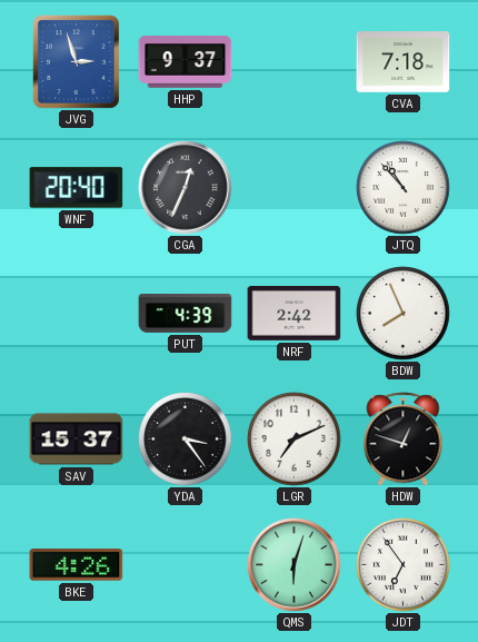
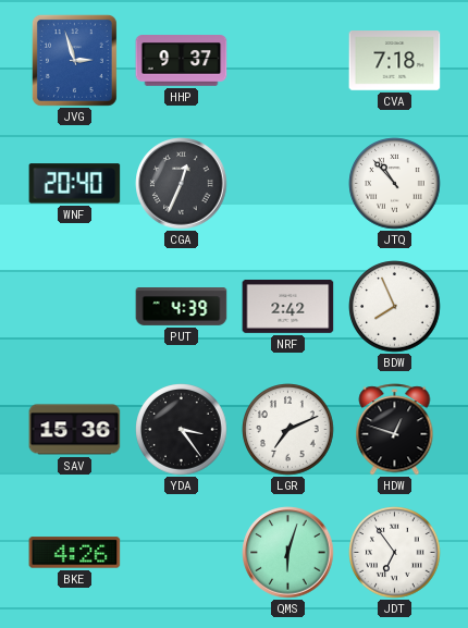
SAV: 15:37 -> 15:36 (75, 430)
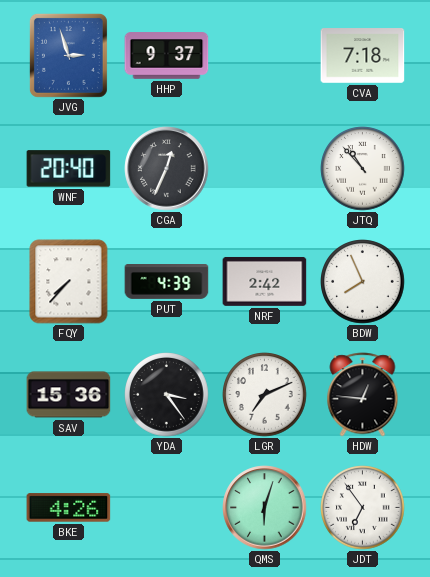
FQY: none -> 7:37 (69, 282)
HDW: 12:48 -> 12:46 (363, 395)
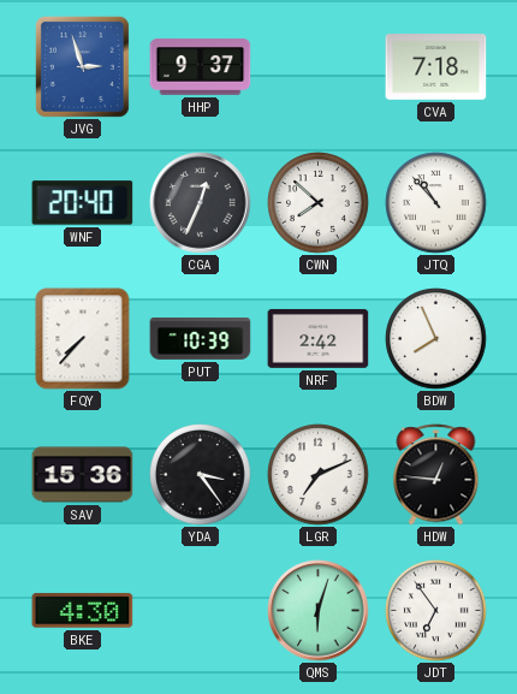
CWN: none -> 7:52 (319, 203)
PUT: 4:39 -> 10:39 (201, 339)
BKE: 4:26 -> 4:30 (83, 611)
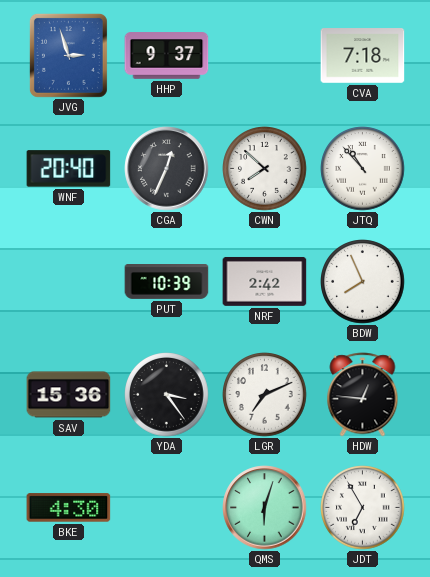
FQY: 7:37 -> none (83, 339)
JDT: 6:54 -> 6:55 (363, 508)
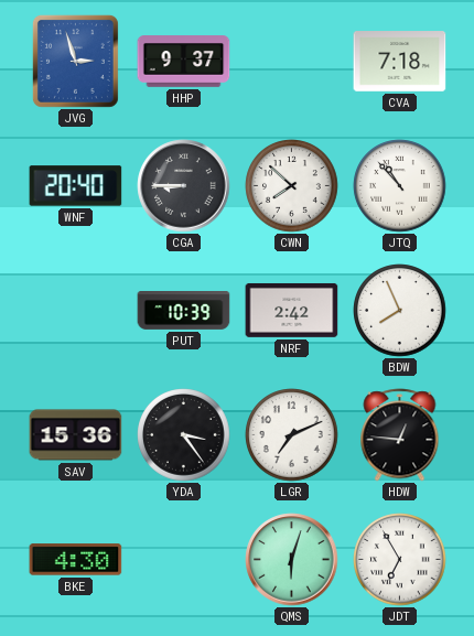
CGA: 12:34 -> 8:45 (184, 186)
